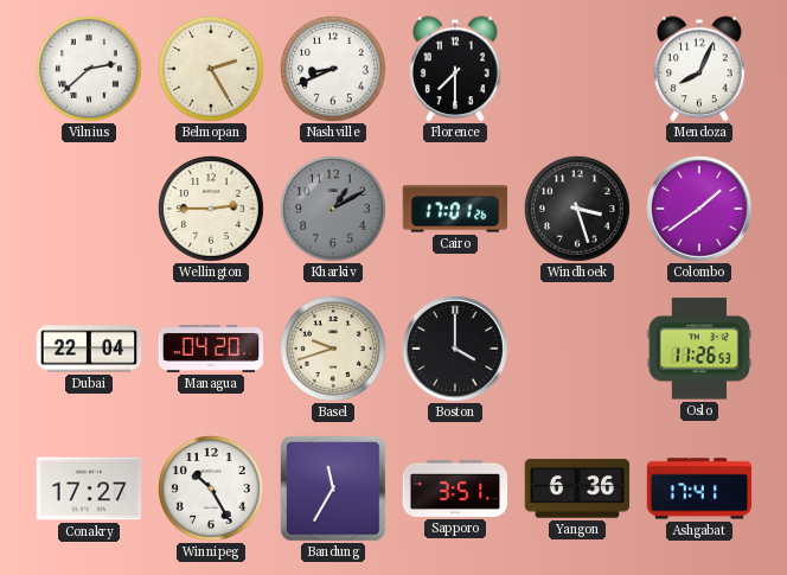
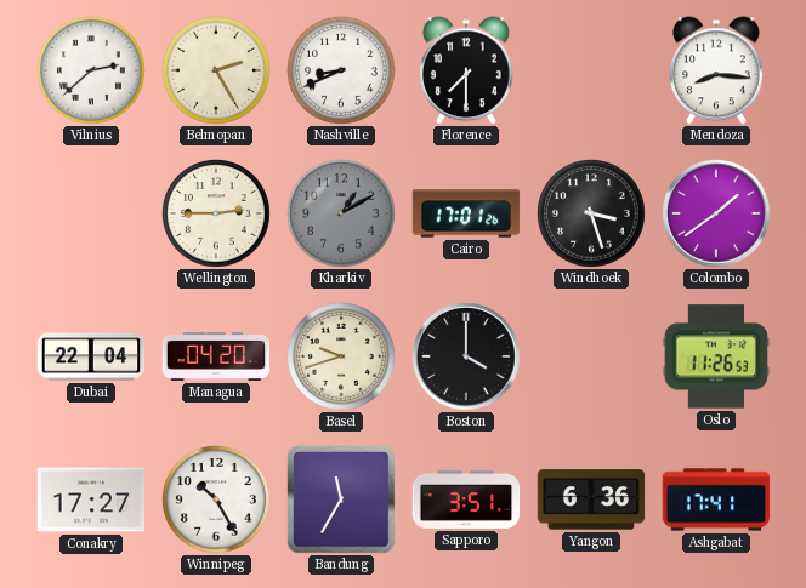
Mendoza: 8:04 -> 8:16 (717, 70)
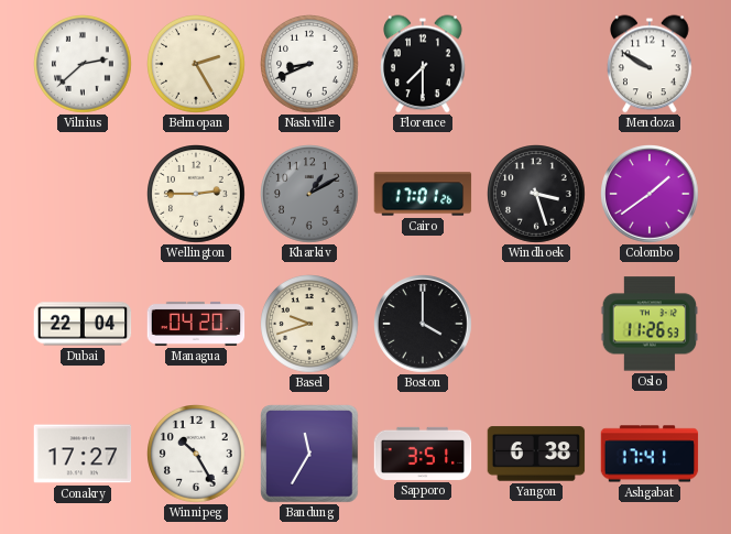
Mendoza: 8:16 -> 9:50 (651, 64)
Yangon: 6:36 -> 6:38 (536, 454)
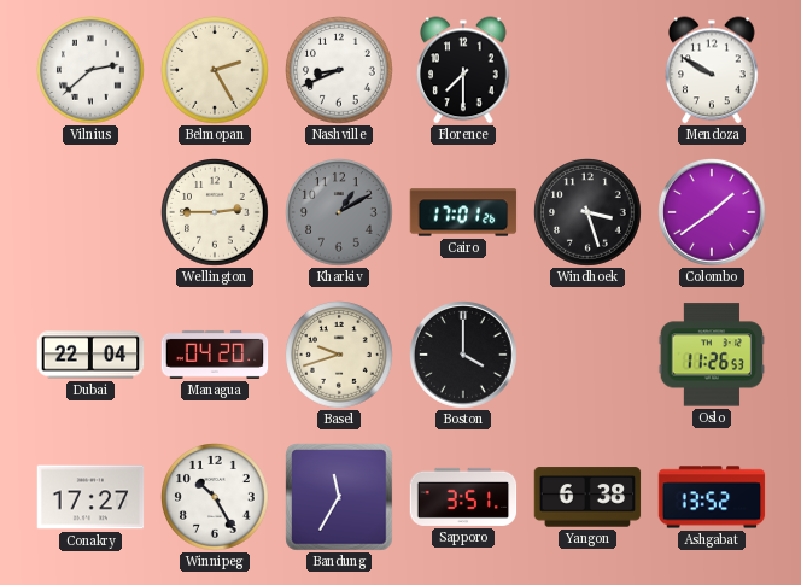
Ashgabat: 17:41 -> 13:52 (712, 497)
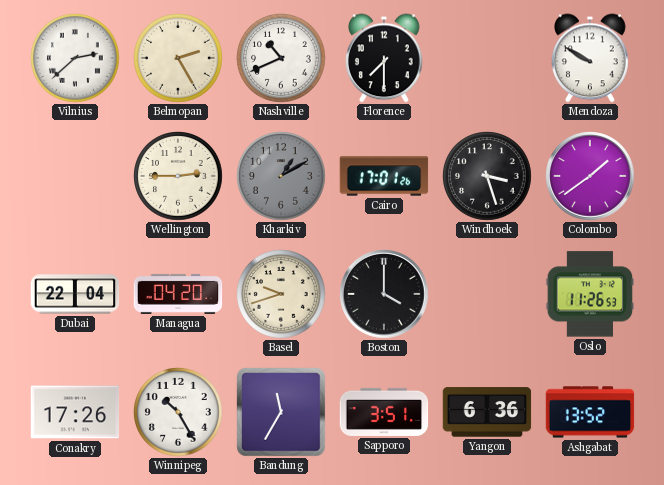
Nashville: 8:41 -> 10:41 (282, 59)
Conakry: 17:27 -> 17:26 (75, 412)
Yangon: 6:38 -> 6:36 (487, 412)
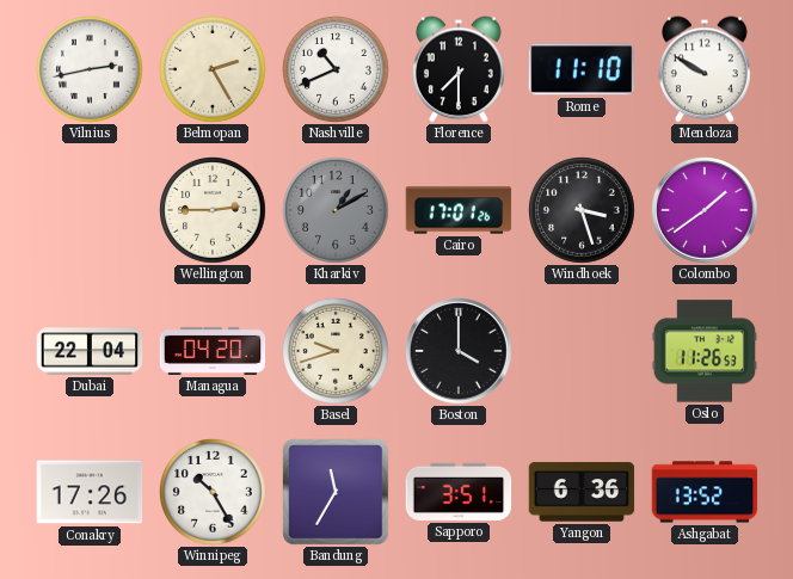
Vilnius: 2:38 -> 2:43 (91, 70)
Rome: none -> 11:10 (580, 69)
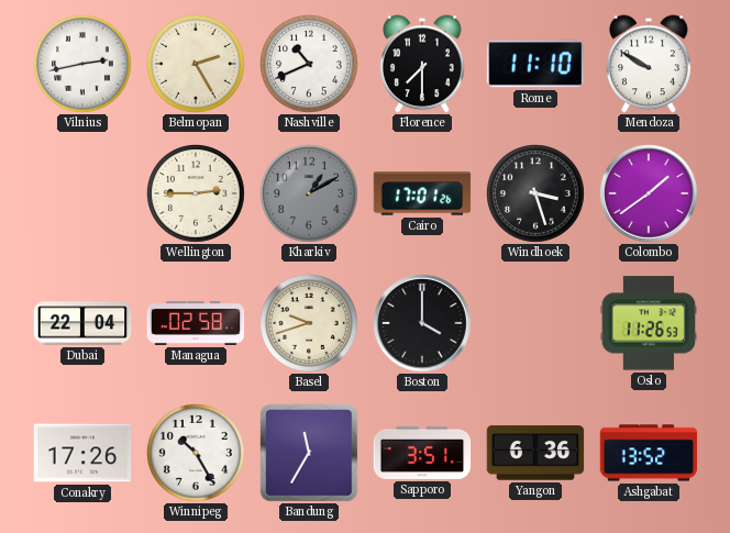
Managua: 04:20 -> 02:58 (196, 323)
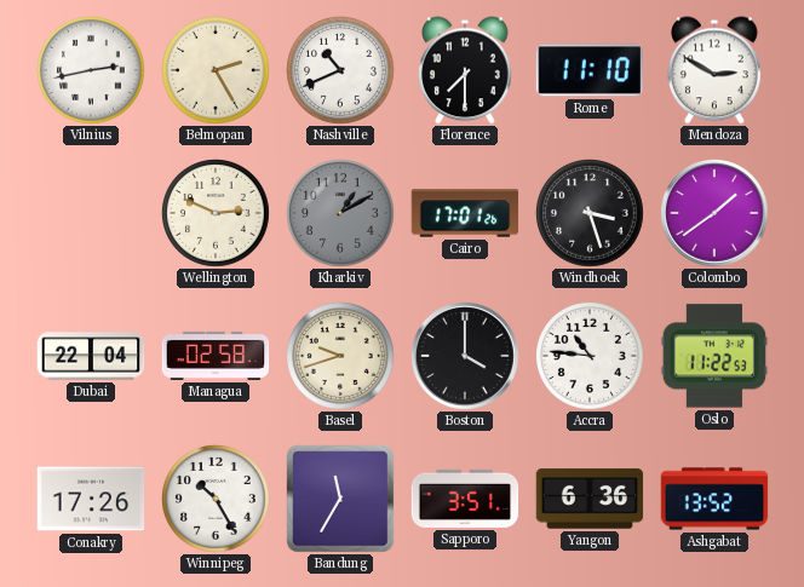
Mendoza: 9:50 -> 2:50 (716, 70)
Wellington: 2:45 -> 2:49 (217, 214)
Accra: none -> 10:46 (591, 357)
Oslo: 11:26 -> 11:22 (714, 356)
